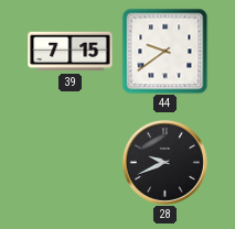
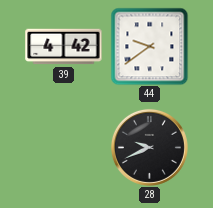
39: 7:15 -> 4:42 (64, 47)
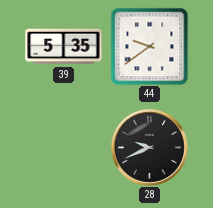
39: 4:42 -> 5:35 (64, 47)
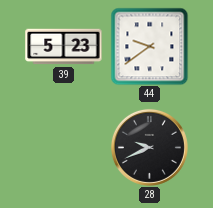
39: 5:35 -> 5:23 (64, 47)
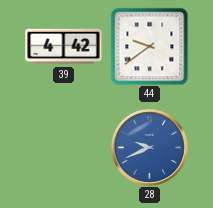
39: 5:23 -> 4:42 (64, 47)
28 dial: black -> blue (149, 147)
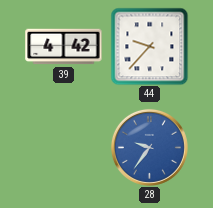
44: 9:39 -> 9:37 (149, 46)
28: 9:41 -> 9:36 (149, 147)
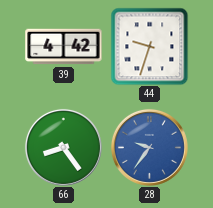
44: 9:37 -> 9:33 (149, 46)
66: none -> 8:24 (63, 147)
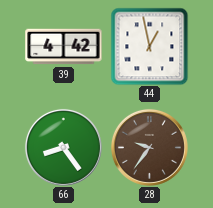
44: 9:33 -> 12:58 (149, 46)
28 dial: blue -> brown (149, 147)
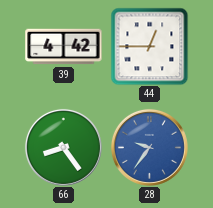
44: 12:58 -> 12:45 (149, 46)
28 dial: brown -> blue (149, 147)
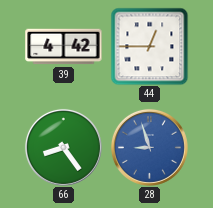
28: 9:36 -> 8:57 (149, 147)
